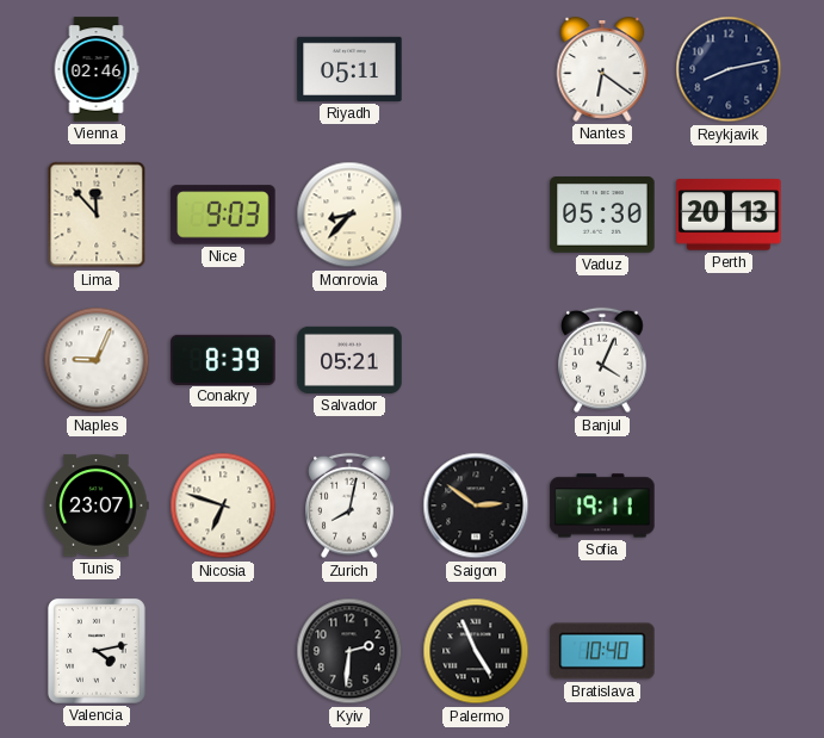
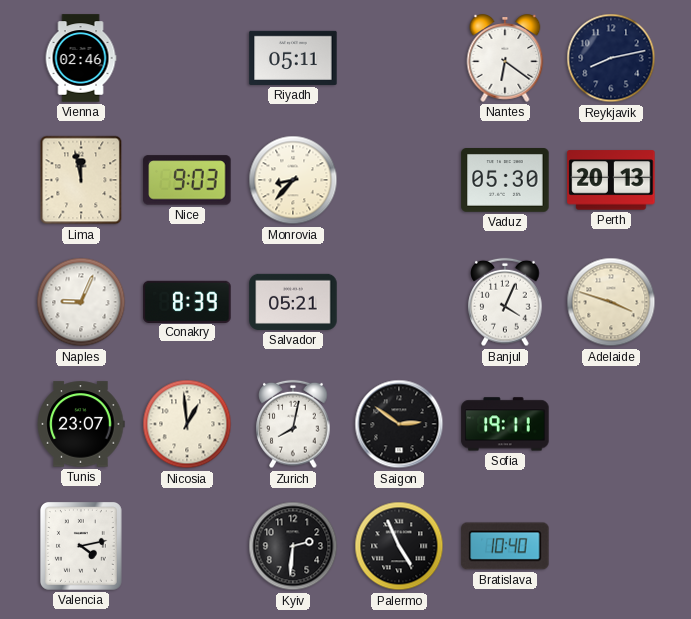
Lima: 11:53 -> 11:58 (81, 180)
Adelaide: none -> 3:48 (611, 302)
Nicosia: 6:48 -> 12:59 (187, 424)
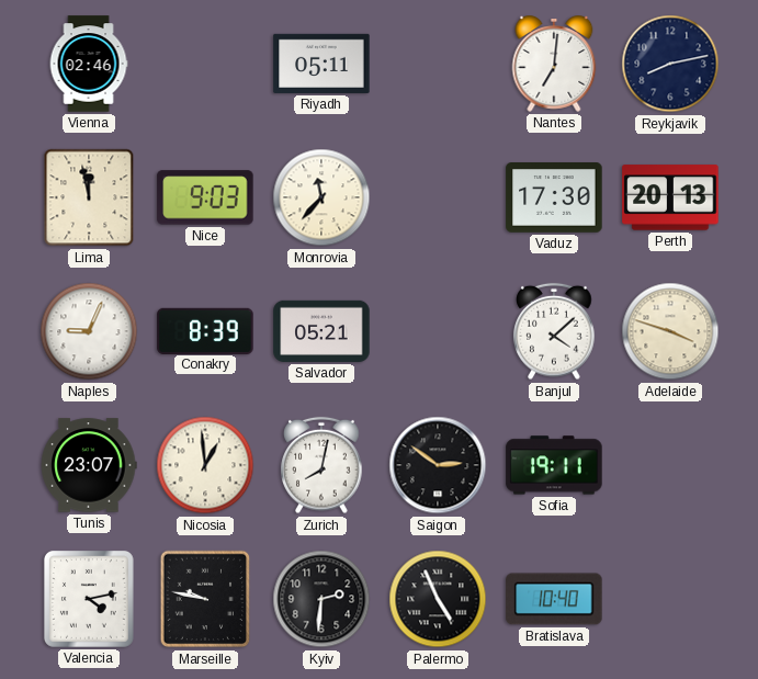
Nantes: 6:21 -> 7:01 (554, 64)
Monrovia: 8:37 -> 11:37 (321, 197)
Vaduz: 05:30 -> 17:30 (554, 199)
Banjul: 4:04 -> 4:08 (554, 331)
Marseille: none -> 9:47 (205, 599)
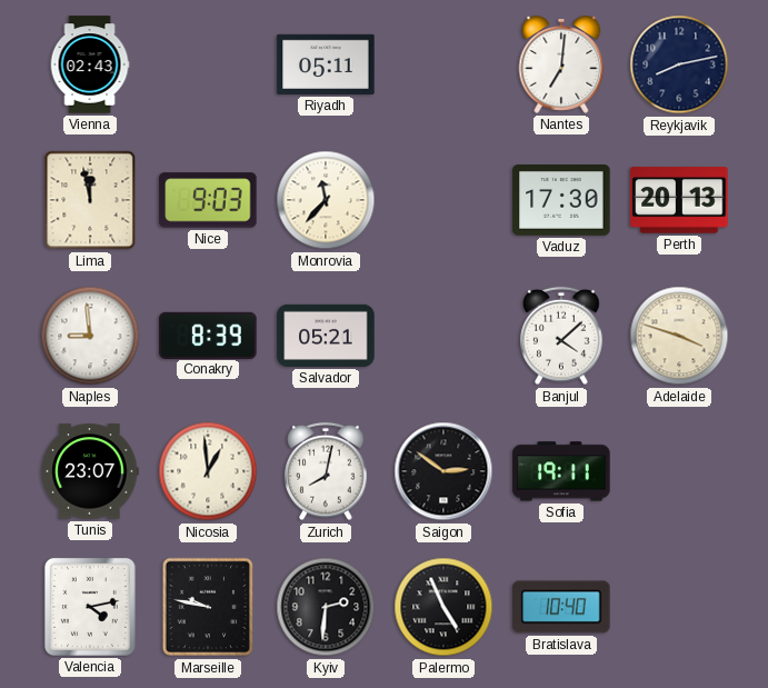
Vienna: 02:46 -> 02:43 (90, 64)
Naples: 9:04 -> 8:59 (90, 336)
